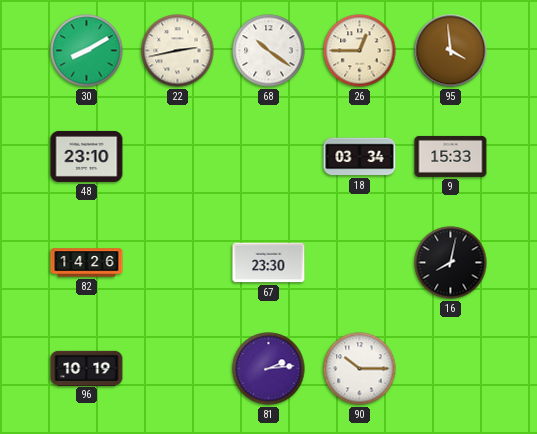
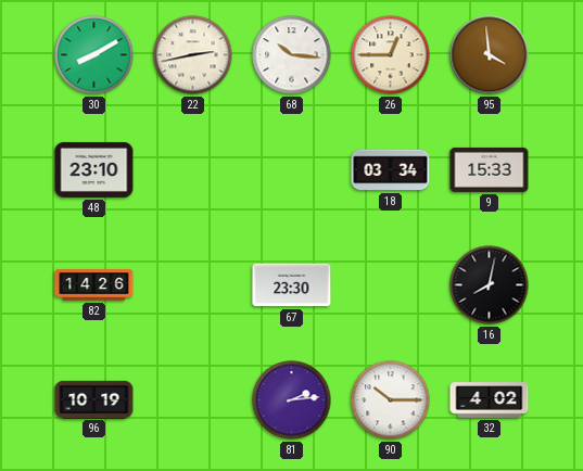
68: 10:21 -> 10:16 (292, 55)
32: none -> 4:02 (490, 400)
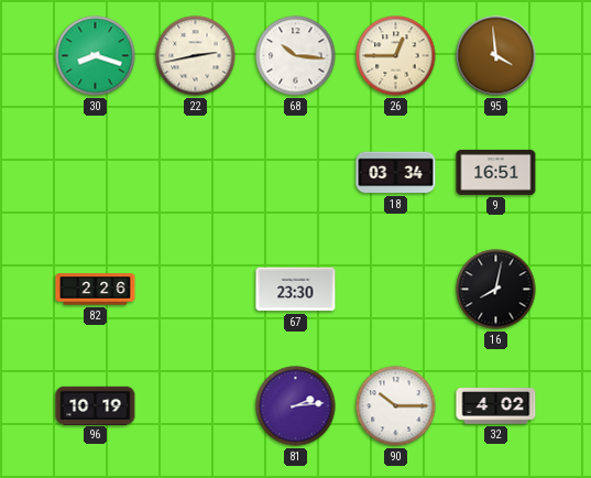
30: 8:10 -> 8:18 (96, 56)
48: 23:10 -> none (94, 169)
9: 15:33 -> 16:51 (496, 172)
82: 14:26 -> 2:26 (96, 290)
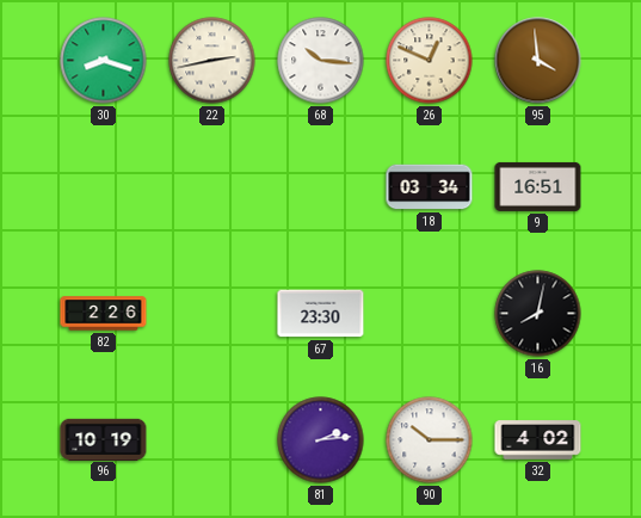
26: 12:45 -> 12:49 (430, 61)
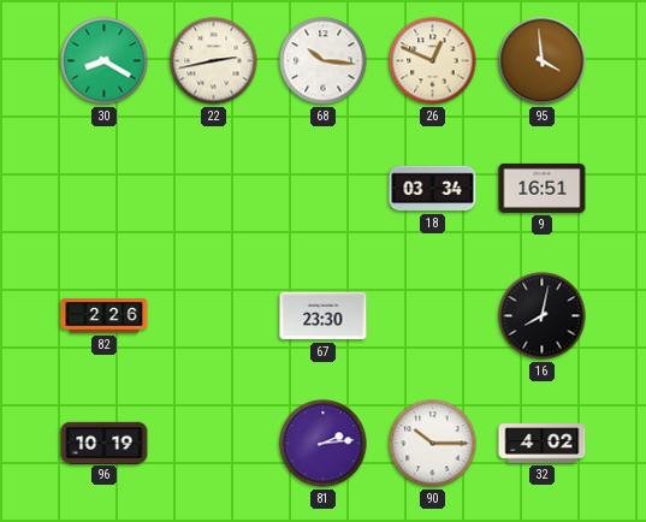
30: 8:18 -> 8:20 (105, 61)
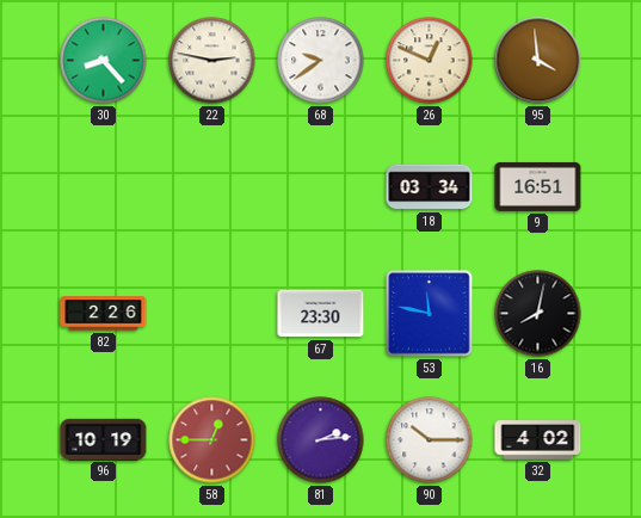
30: 8:20 -> 8:23 (104, 61)
22: 2:43 -> 2:47 (212, 61)
68: 10:16 -> 9:39 (321, 61)
53: none -> 11:47 (430, 314)
58: none -> 12:45 (212, 440)
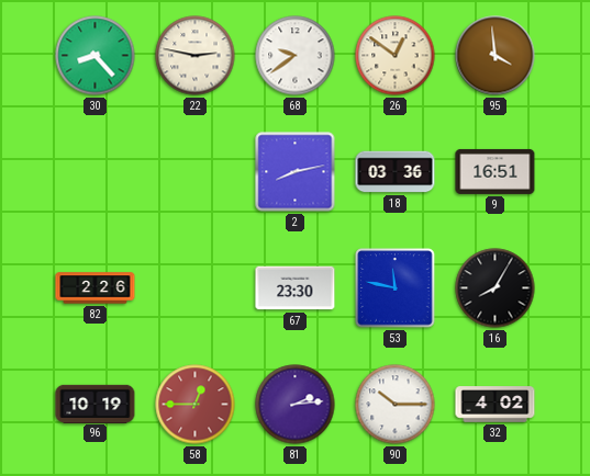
26: 12:49 -> 12:51 (396, 56)
2: none -> 8:13 (296, 172)
18: 03:34 -> 03:36 (396, 172)
16: 8:02 -> 8:05 (496, 288)
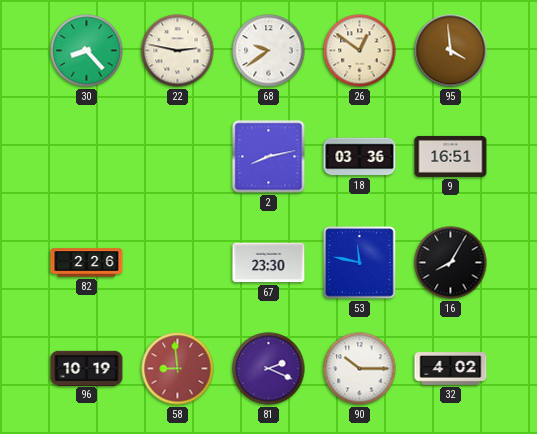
58: 12:45 -> 8:59 (178, 369)
81: 2:14 -> 2:19 (269, 369)
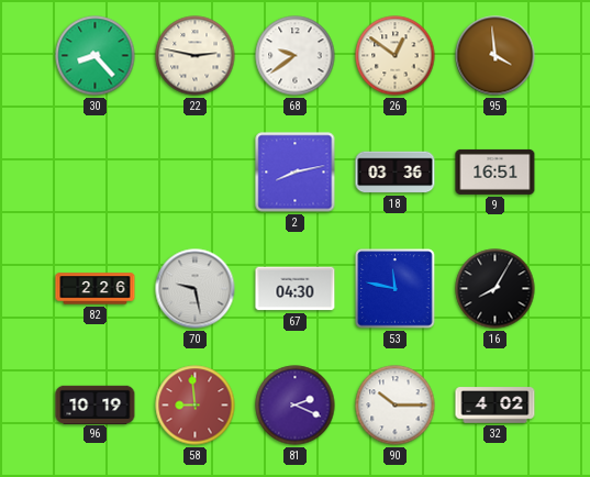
70: none -> 9:28 (196, 289)
67: 23:30 -> 04:30 (296, 289)
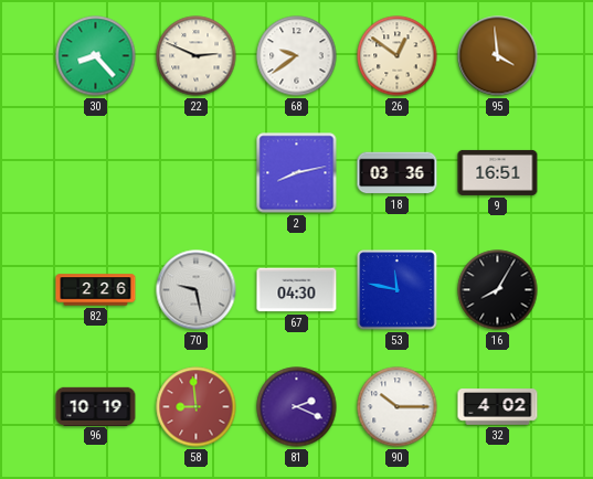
22: 2:47 -> 2:49 (197, 56)
